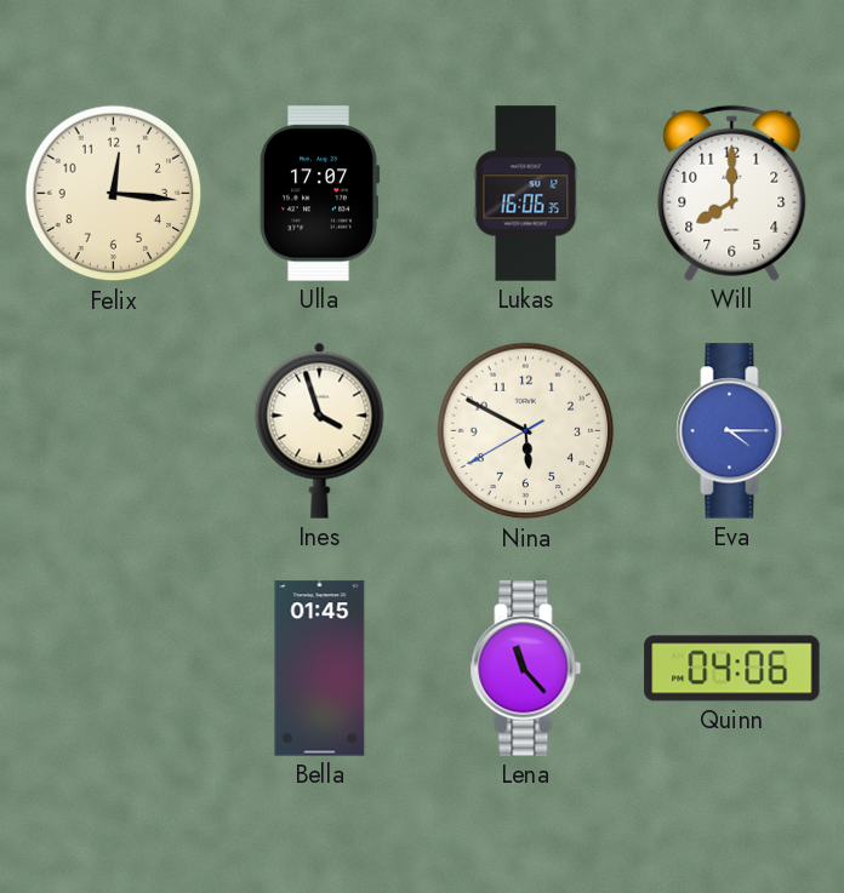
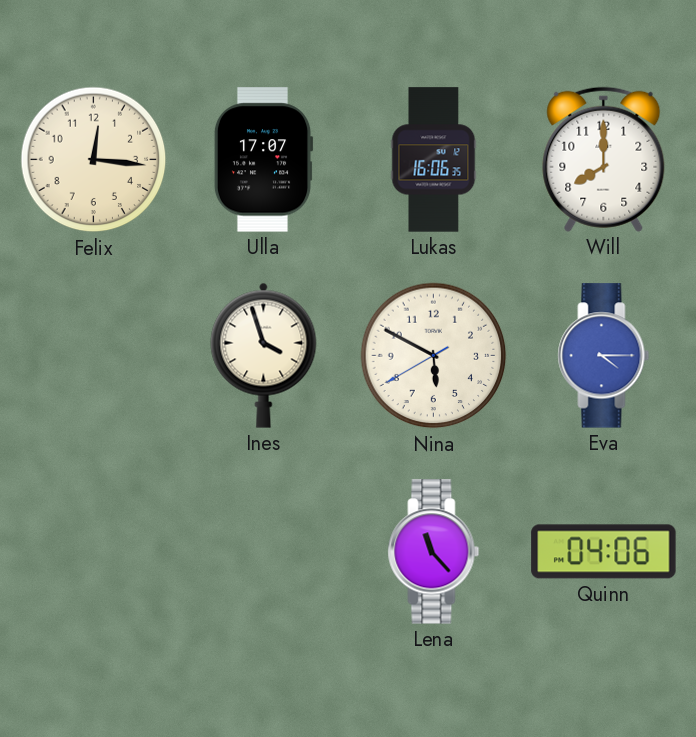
Bella: 01:45 -> none (320, 669)
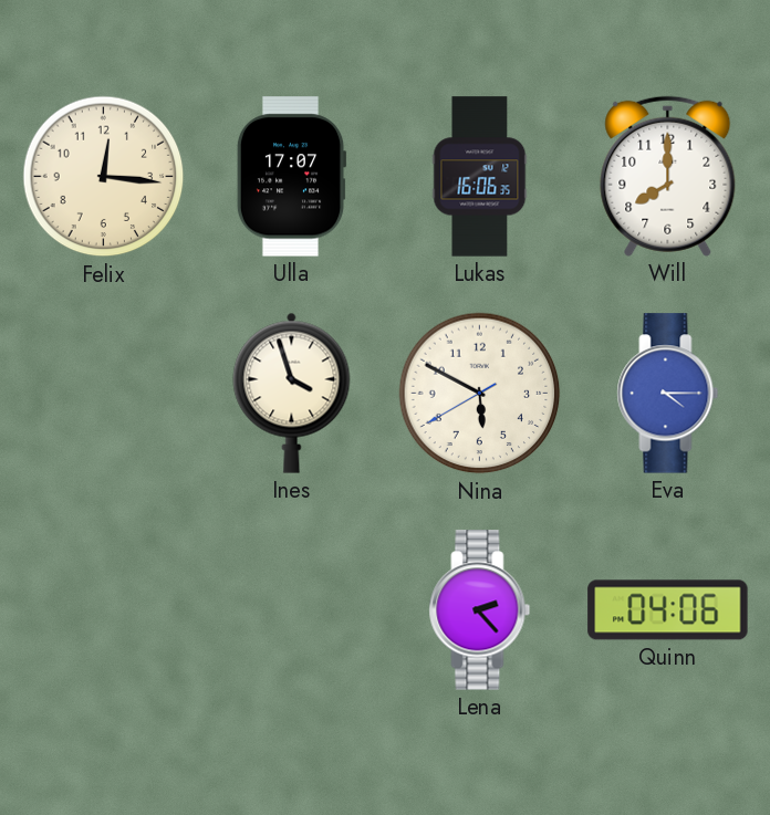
Lena: 11:23 -> 2:23 (480, 610)
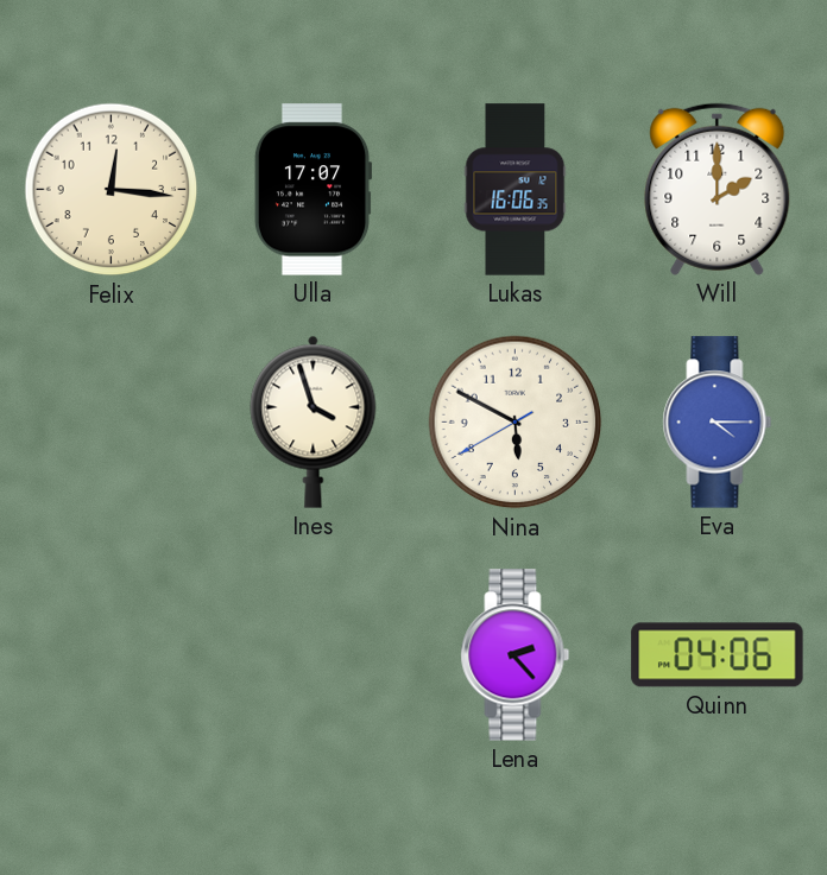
Will: 8:00 -> 2:00 (718, 189)
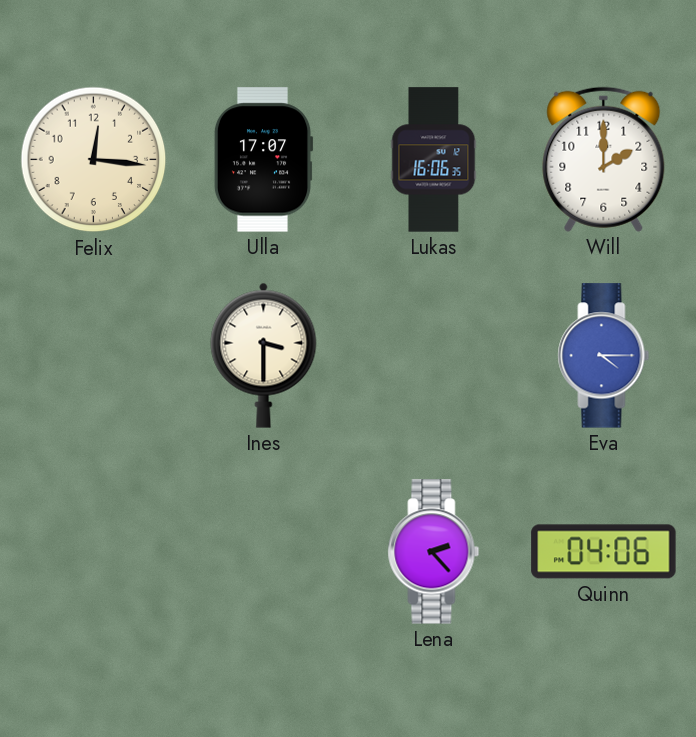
Ines: 3:57 -> 3:30 (264, 355)
Nina: 5:49 -> none (516, 423)
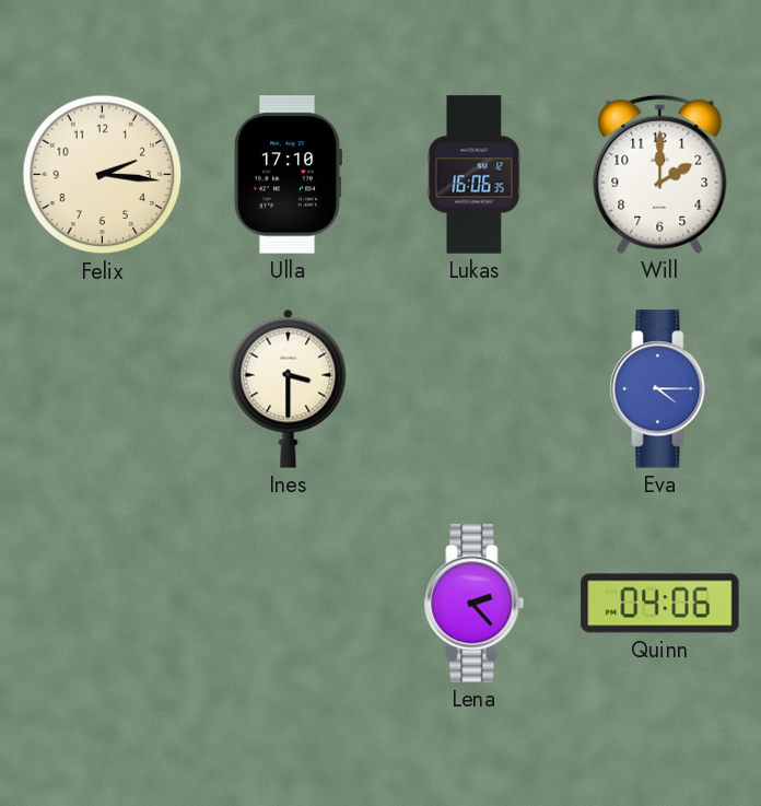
Felix: 12:16 -> 2:16 (103, 175)
Ulla: 17:07 -> 17:10 (288, 175)
